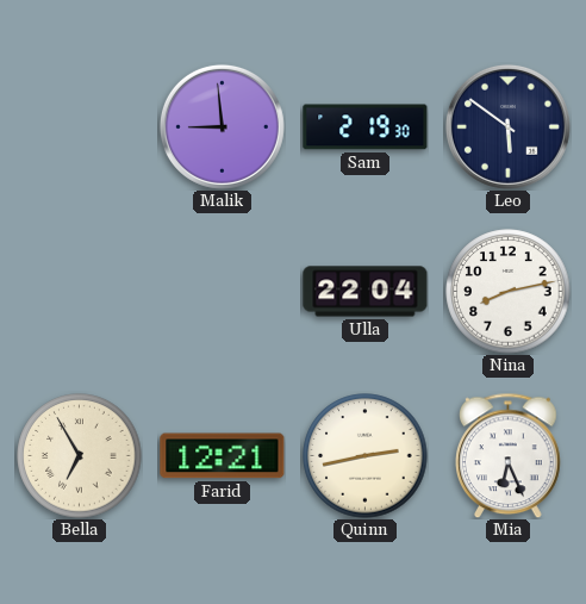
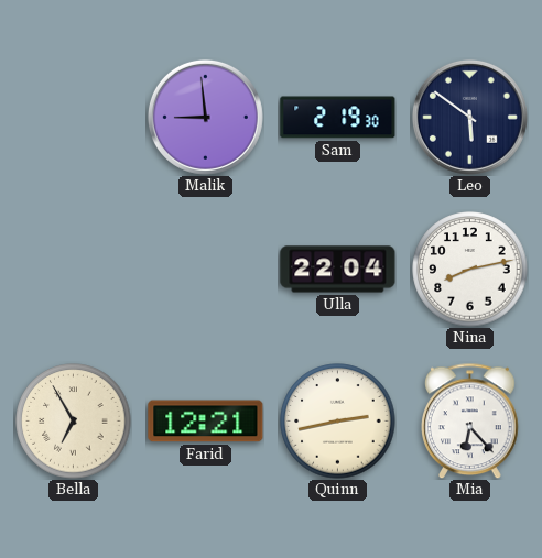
Mia: 6:26 -> 6:23 (470, 420)
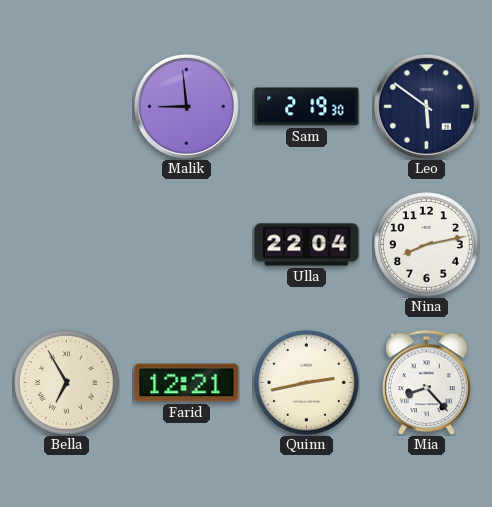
Mia: 6:23 -> 8:23 (427, 382)
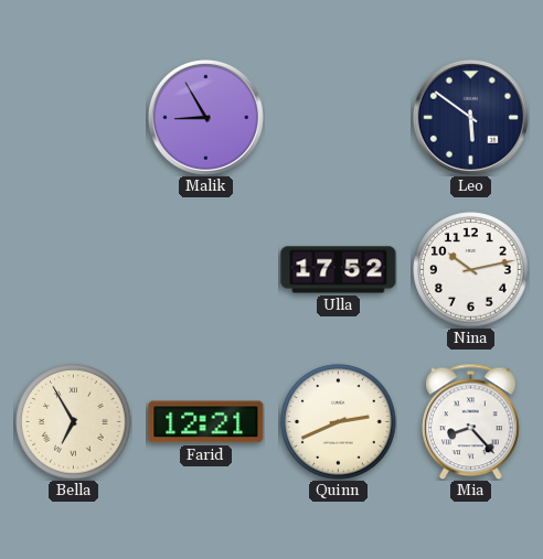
Malik: 8:59 -> 8:55 (205, 117)
Sam: 2:19 -> none (307, 107)
Ulla: 22:04 -> 17:52 (339, 270)
Nina: 8:13 -> 10:13 (471, 270)
Quinn: 2:43 -> 2:41 (339, 422)
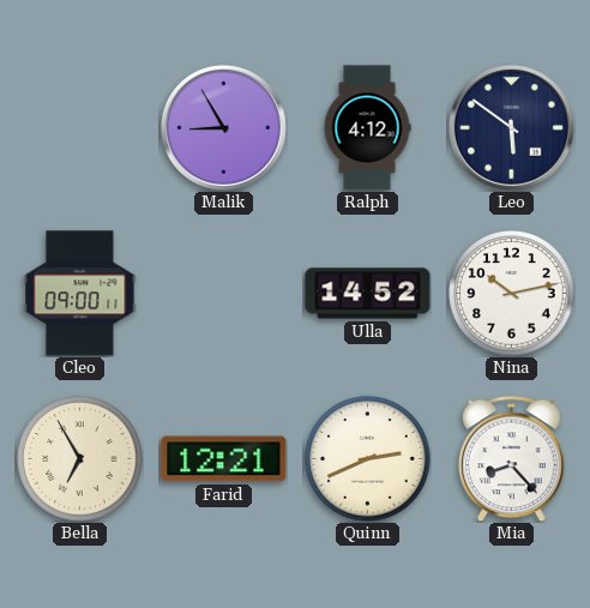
Ralph: none -> 4:12 (367, 128)
Cleo: none -> 09:00 (80, 294)
Ulla: 17:52 -> 14:52 (368, 294)
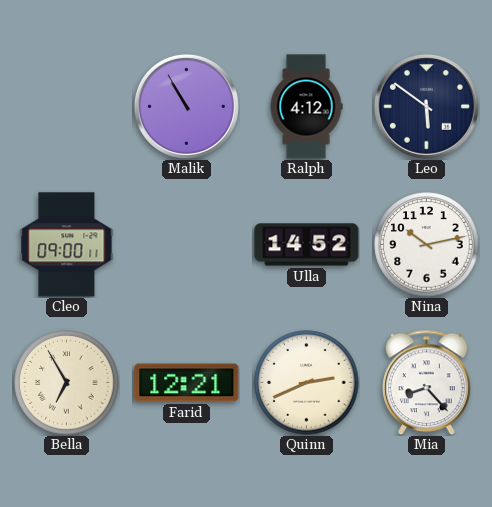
Malik: 8:55 -> 10:55 (186, 106)
